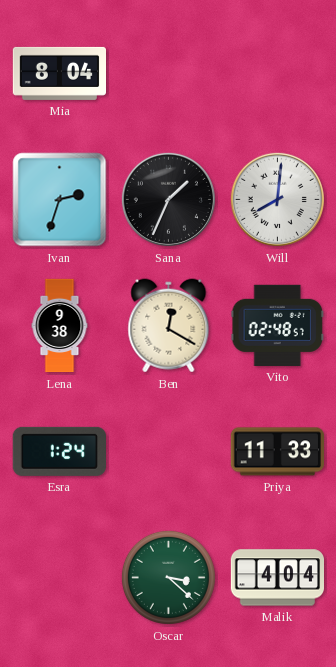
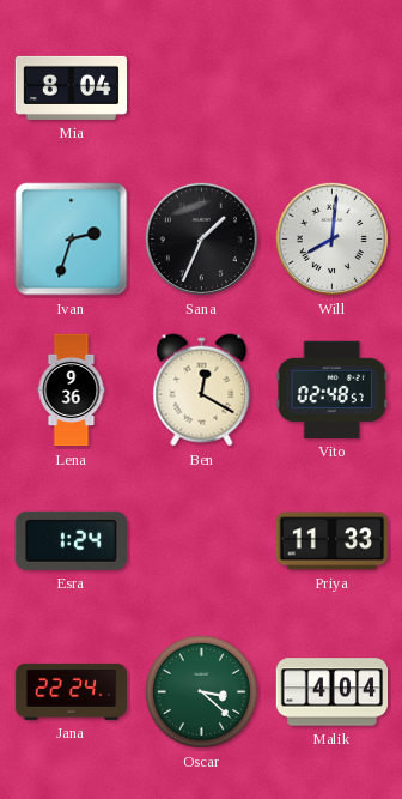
Lena: 9:38 -> 9:36 (72, 391)
Jana: none -> 22:24 (72, 692)
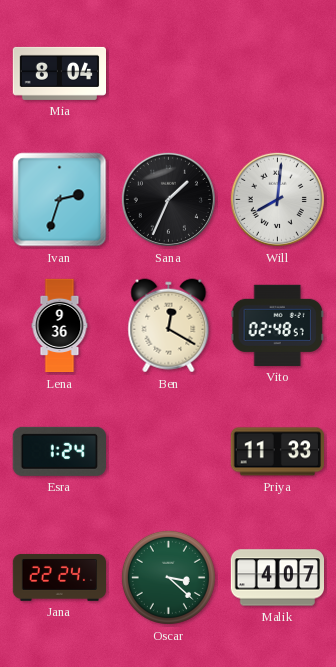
Malik: 4:04 -> 4:07 (277, 578)
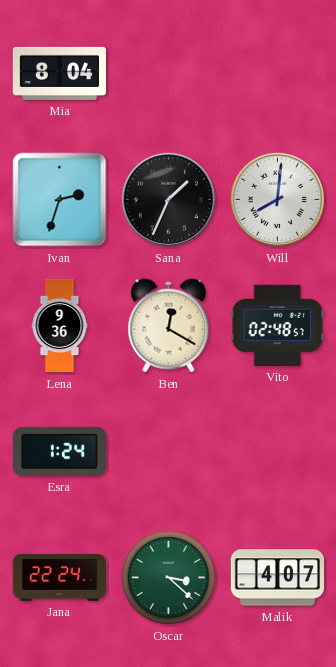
Priya: 11:33 -> none (277, 452)
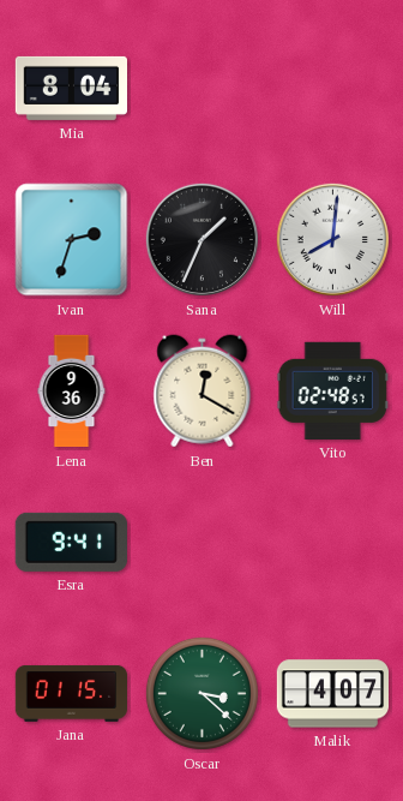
Esra: 1:24 -> 9:41 (71, 542)
Jana: 22:24 -> 01:15 (72, 694)
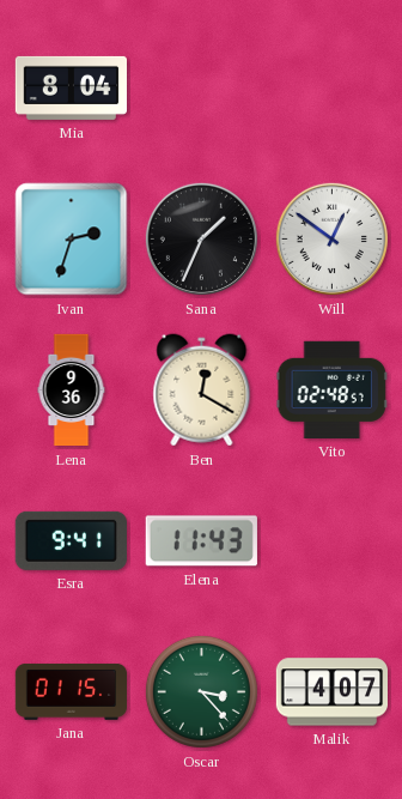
Will: 8:01 -> 12:51 (331, 238)
Elena: none -> 11:43 (201, 541)
Oscar: 3:22 -> 3:23 (201, 691)
